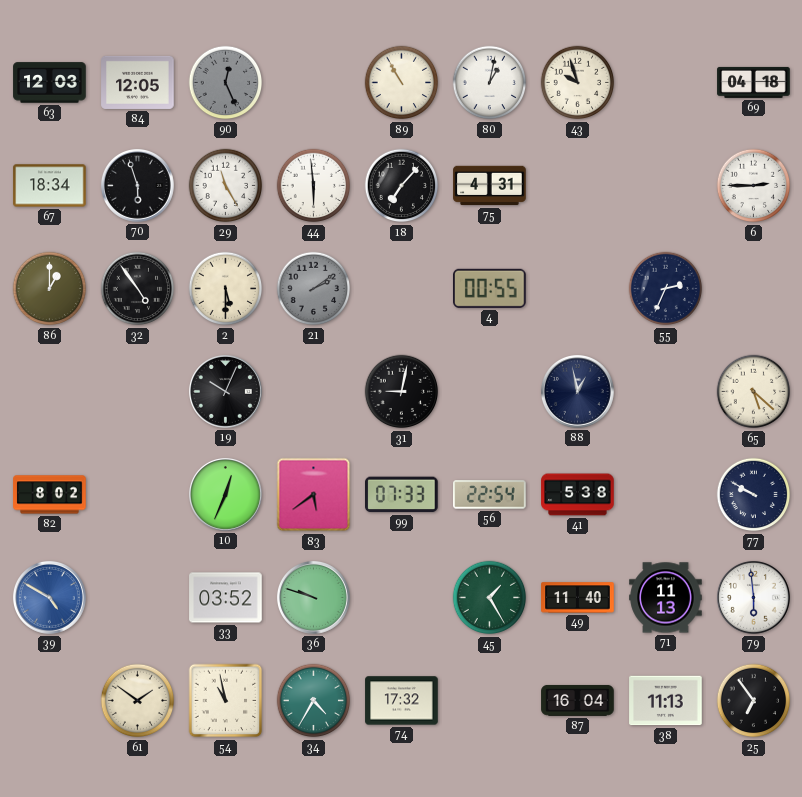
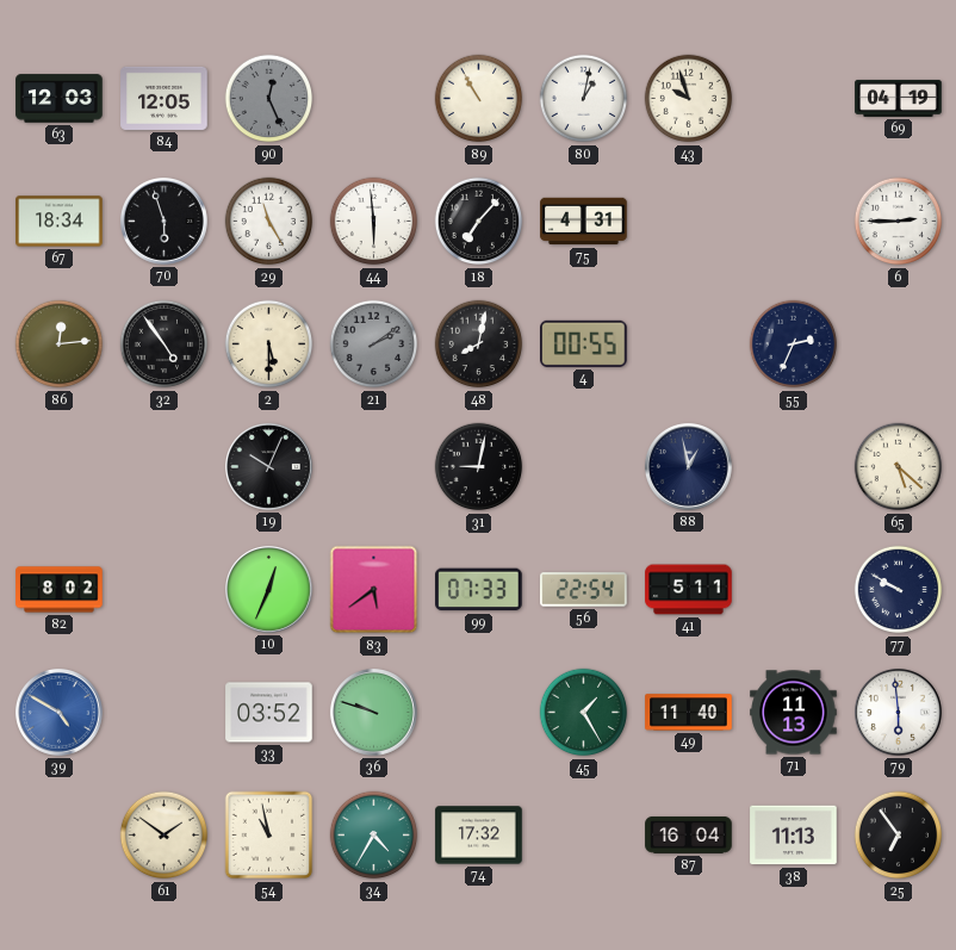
69: 04:18 -> 04:19 (899, 98)
86: 1:00 -> 12:14 (60, 344)
48: none -> 8:02 (479, 344)
41: 5:38 -> 5:11 (689, 590)
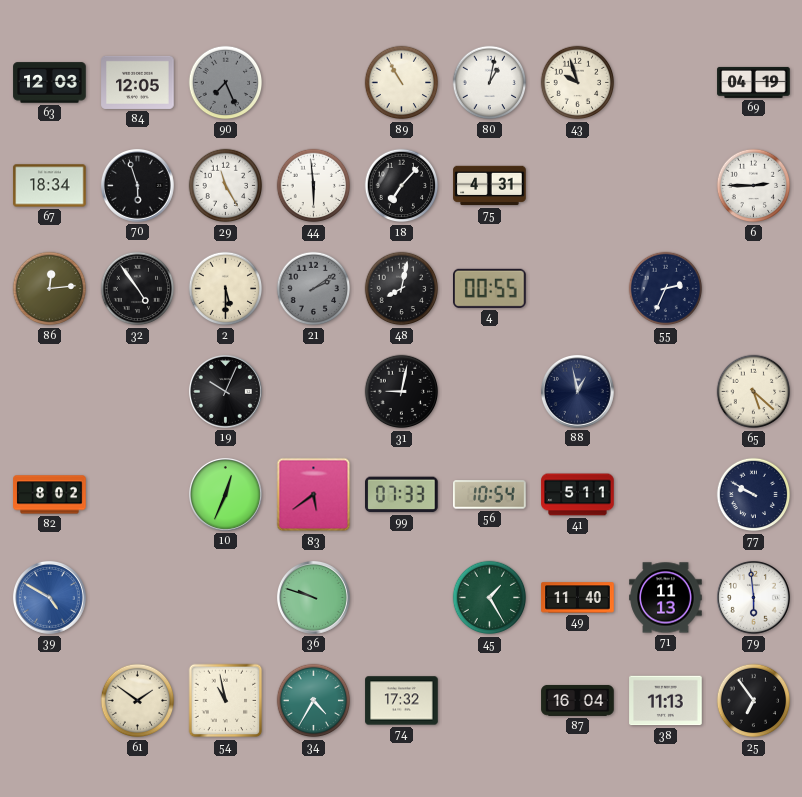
90: 12:26 -> 7:26 (226, 83)
56: 22:54 -> 10:54 (490, 495)
33: 03:52 -> none (269, 713)
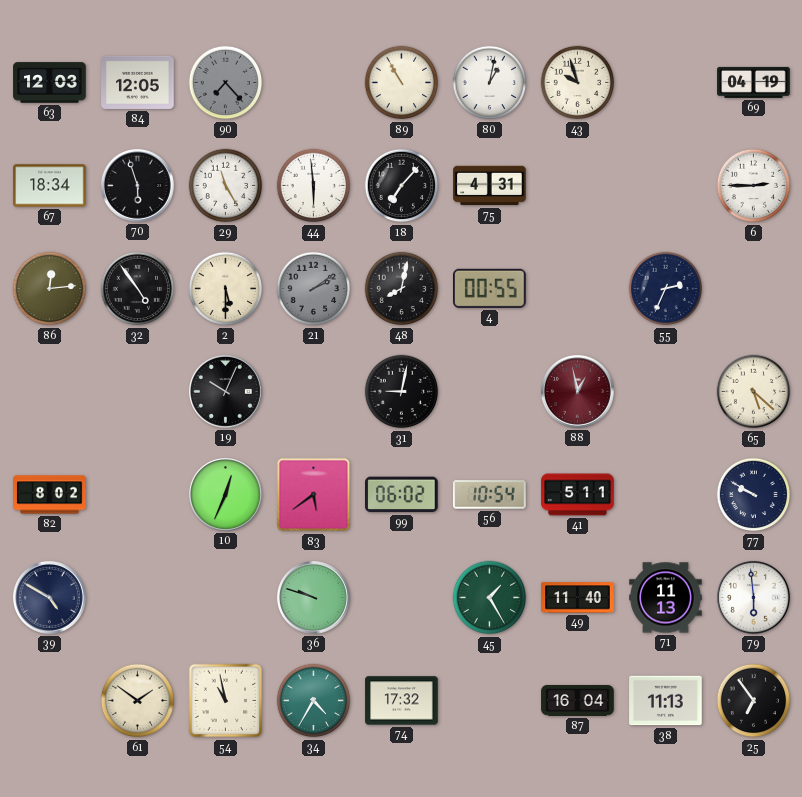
90: 7:26 -> 7:23 (226, 83)
88 dial: navy -> burgundy (577, 391)
99: 07:33 -> 06:02 (402, 495)
39 dial: blue -> navy (49, 597)
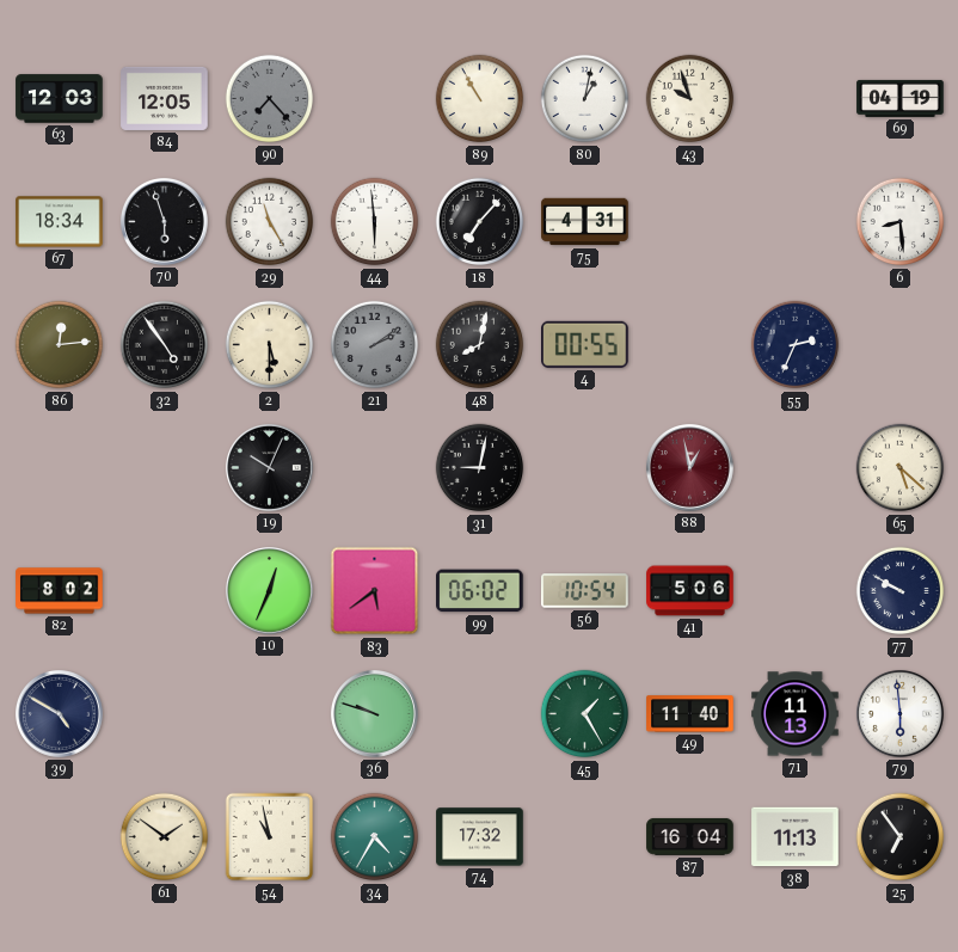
6: 2:45 -> 8:29 (901, 222)
41: 5:11 -> 5:06 (690, 591)
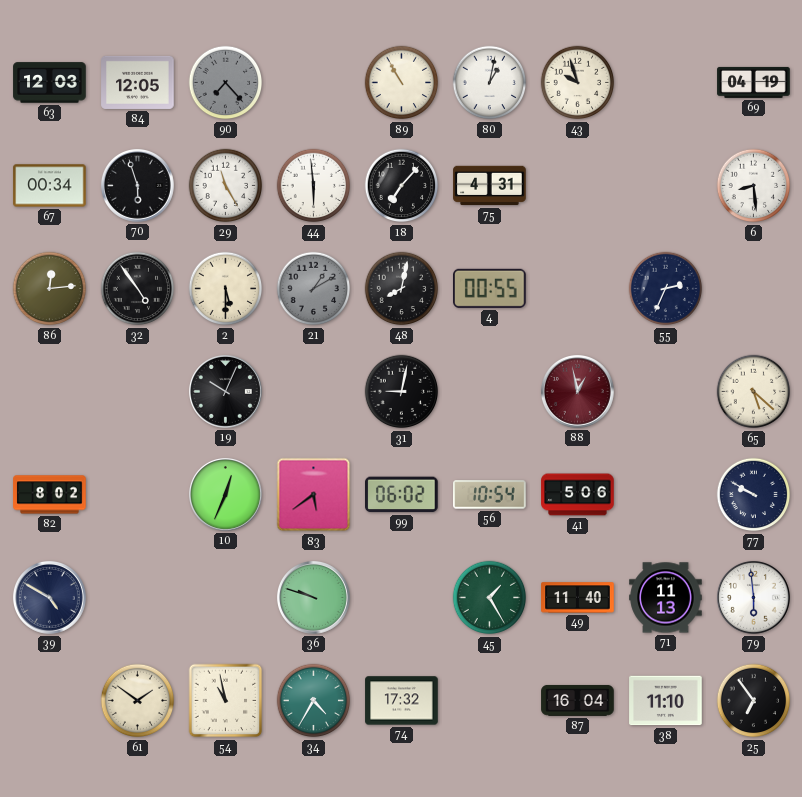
67: 18:34 -> 00:34 (50, 186)
21: 2:09 -> 1:10 (314, 289)
38: 11:13 -> 11:10 (666, 701)
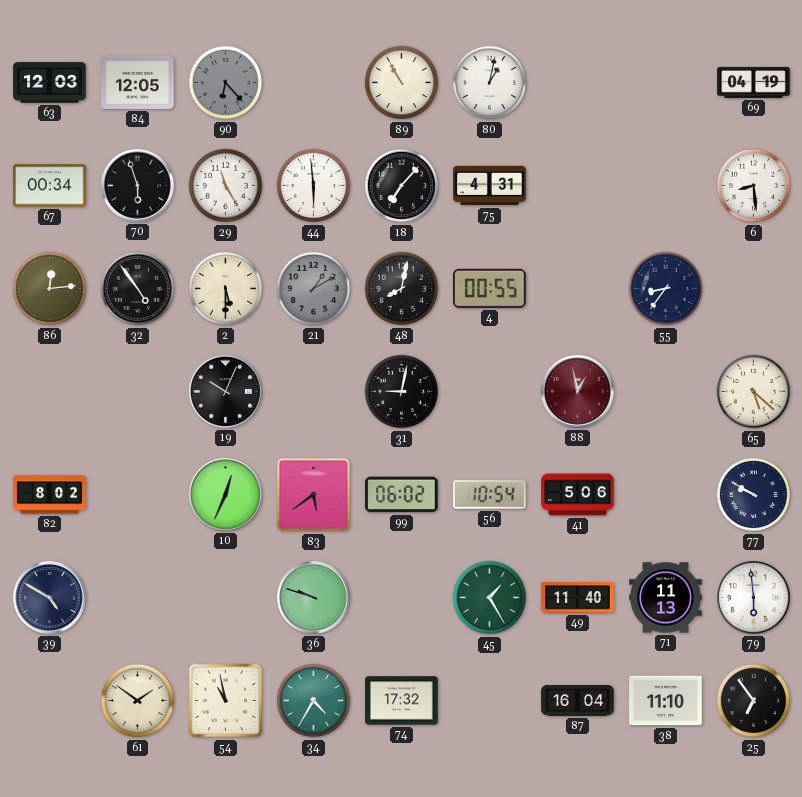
90: 7:23 -> 6:23 (226, 83)
43: 9:57 -> none (578, 83)
55: 2:34 -> 8:36 (666, 289)
